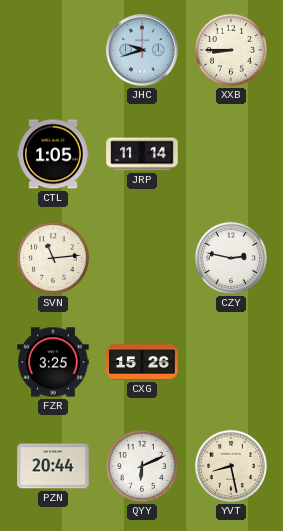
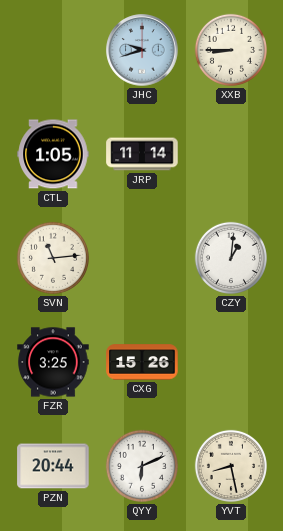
CZY: 2:47 -> 1:01 (231, 258)
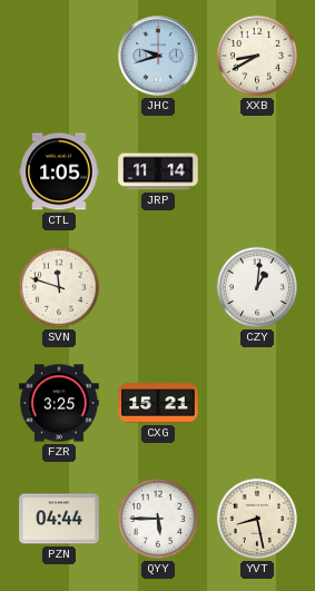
XXB: 8:45 -> 8:40 (257, 56)
SVN: 11:14 -> 11:48 (59, 287)
CXG: 15:26 -> 15:21 (158, 403)
PZN: 20:44 -> 04:44 (59, 519)
QYY: 6:11 -> 5:45 (158, 519)
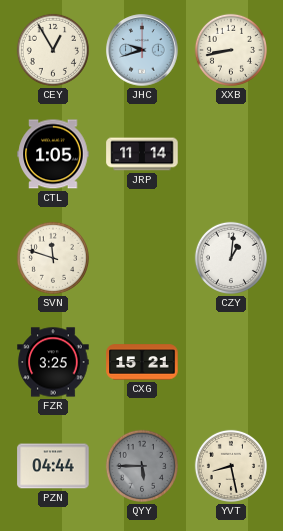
CEY: none -> 12:55 (53, 50)
XXB: 8:40 -> 8:43 (231, 50)
QYY dial: white -> grey (142, 466)
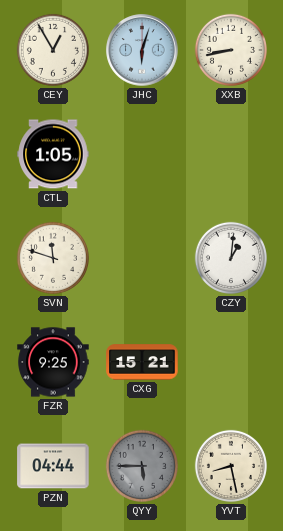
JHC: 9:42 -> 6:03 (142, 50)
JRP: 11:14 -> none (142, 154)
FZR: 3:25 -> 9:25 (53, 362)
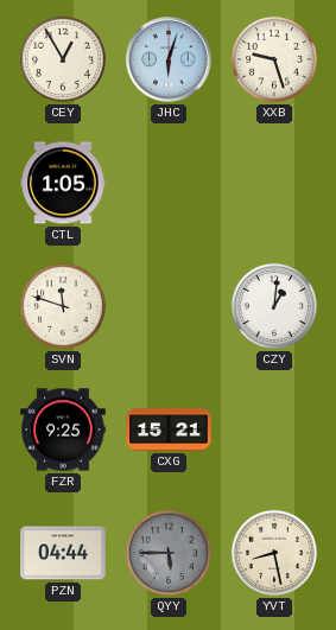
XXB: 8:43 -> 9:27 (274, 59)
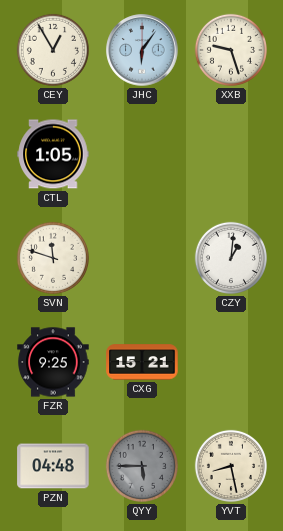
JHC: 6:03 -> 6:06 (142, 50)
PZN: 04:44 -> 04:48 (53, 466)
